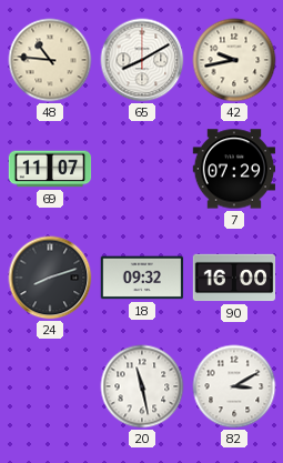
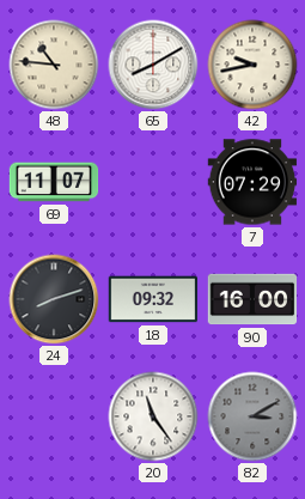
20: 11:28 -> 11:24 (153, 416)
82 dial: white -> grey (252, 416)
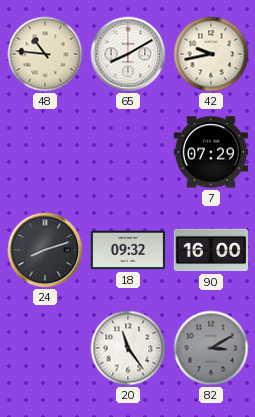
69: 11:07 -> none (54, 182)
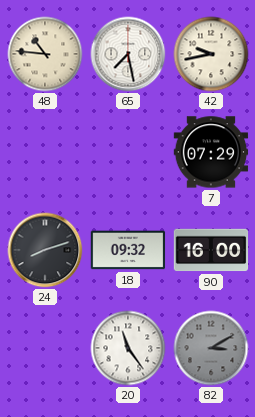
65: 8:10 -> 7:28 (128, 54)
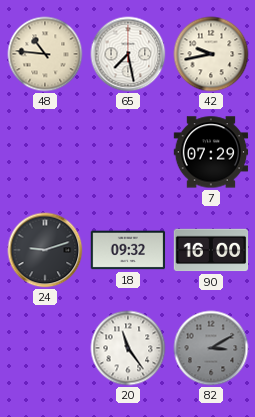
24: 8:12 -> 9:12 (45, 250)
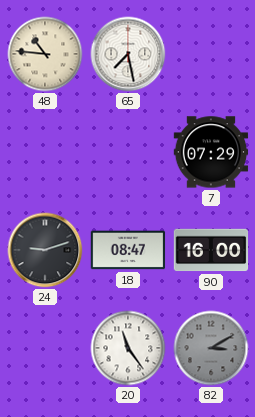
42: 9:43 -> none (211, 54)
18: 09:32 -> 08:47 (128, 250)
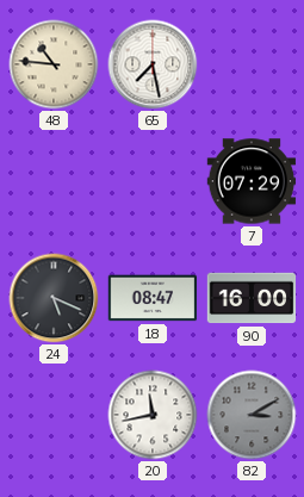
24: 9:12 -> 5:19 (54, 298)
20: 11:24 -> 11:43 (153, 415)
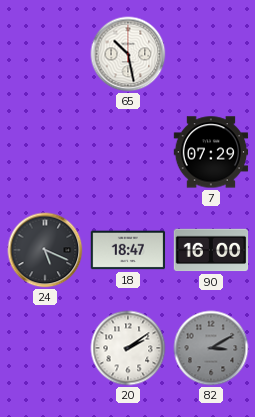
48: 10:46 -> none (54, 64)
65: 7:28 -> 10:28 (128, 54)
18: 08:47 -> 18:47 (128, 250)
20: 11:43 -> 2:09 (128, 348)
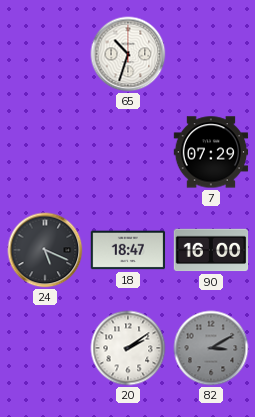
65: 10:28 -> 10:33 (128, 54)
